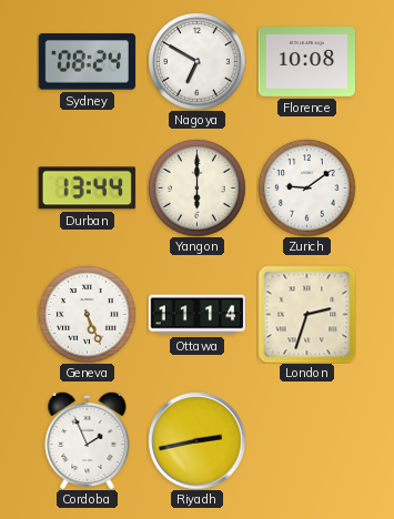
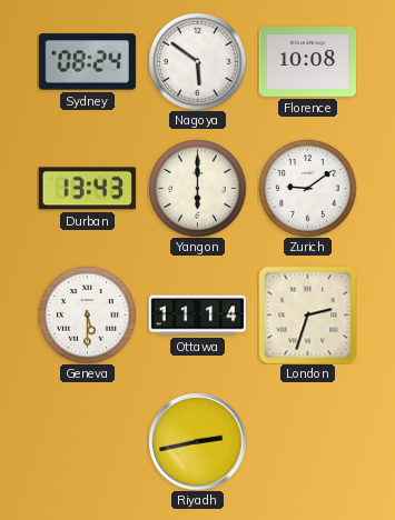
Nagoya: 6:50 -> 5:51 (197, 61)
Durban: 13:44 -> 13:43 (87, 189)
Geneva: 5:26 -> 5:30 (87, 314)
Cordoba: 1:56 -> none (88, 440)
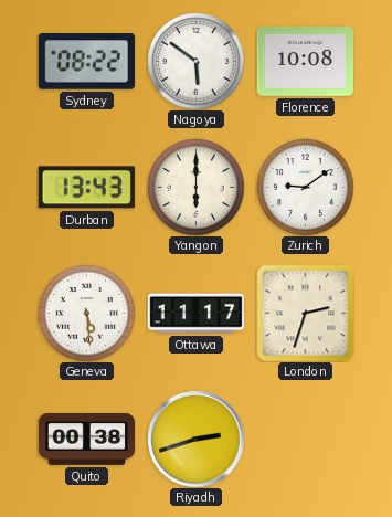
Sydney: 08:24 -> 08:22 (86, 62)
Geneva: 5:30 -> 5:29 (86, 313)
Ottawa: 11:14 -> 11:17 (195, 314)
Quito: none -> 00:38 (86, 440)
Riyadh: 2:43 -> 2:42 (195, 439)
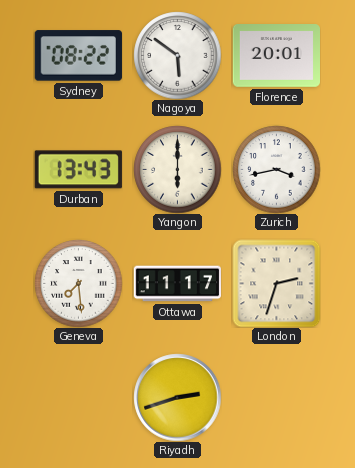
Florence: 10:08 -> 20:01 (276, 56)
Zurich: 9:09 -> 3:43 (276, 169)
Geneva: 5:29 -> 7:29 (78, 283)
Quito: 00:38 -> none (86, 440)
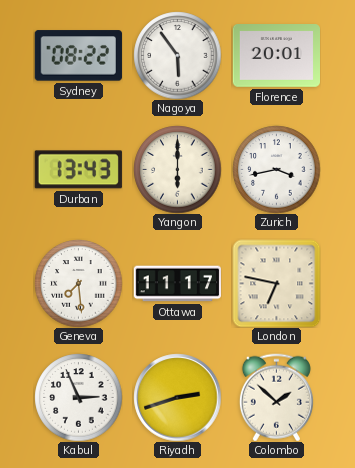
Nagoya: 5:51 -> 5:54 (177, 55)
London: 2:33 -> 6:47 (276, 283)
Kabul: none -> 2:56 (78, 397)
Colombo: none -> 1:52 (276, 397)
